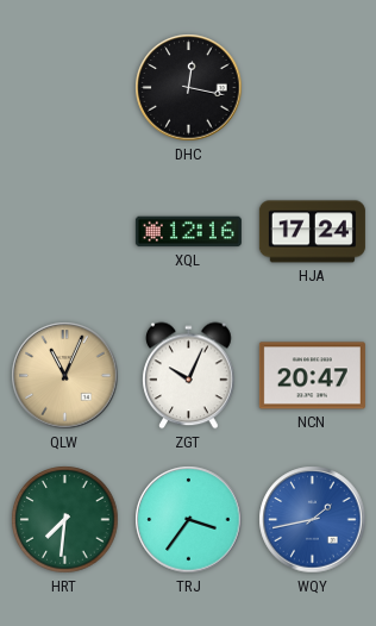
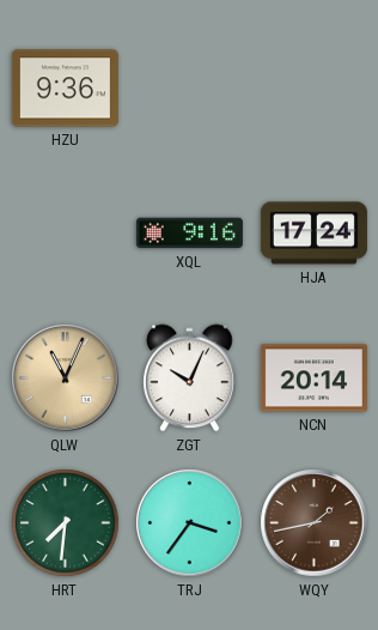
HZU: none -> 9:36 (65, 89)
DHC: 12:17 -> none (189, 88)
XQL: 12:16 -> 9:16 (189, 234)
NCN: 20:47 -> 20:14 (313, 378)
WQY dial: blue -> brown (315, 523)
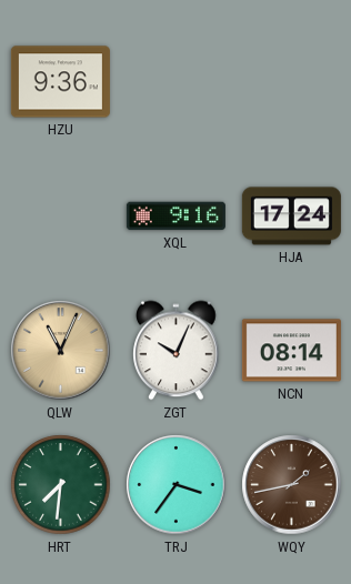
NCN: 20:14 -> 08:14 (291, 351)
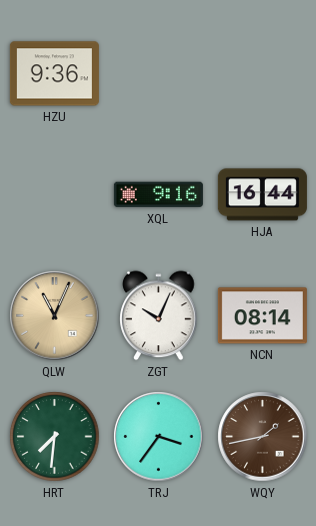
HJA: 17:24 -> 16:44 (262, 195)
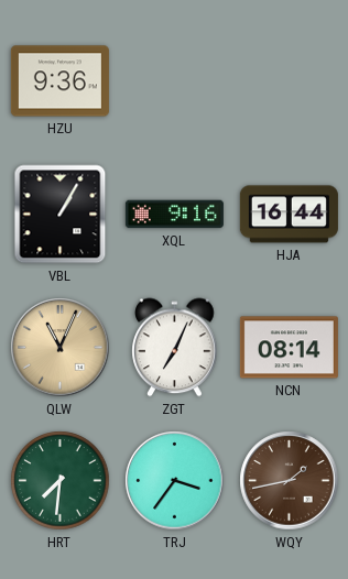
VBL: none -> 1:05 (61, 215)
ZGT: 10:04 -> 7:04 (175, 348)
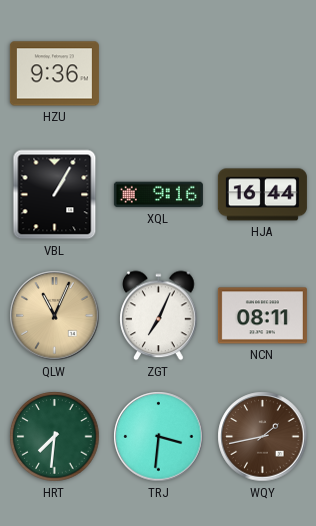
NCN: 08:14 -> 08:11 (262, 316)
TRJ: 3:36 -> 3:31 (159, 437)
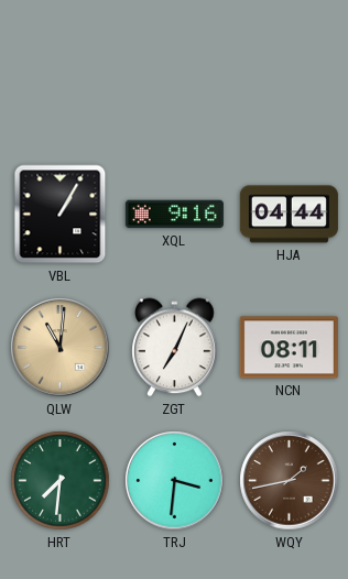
HZU: 9:36 -> none (54, 74)
HJA: 16:44 -> 04:44 (289, 215)
QLW: 11:04 -> 11:01 (61, 348)
